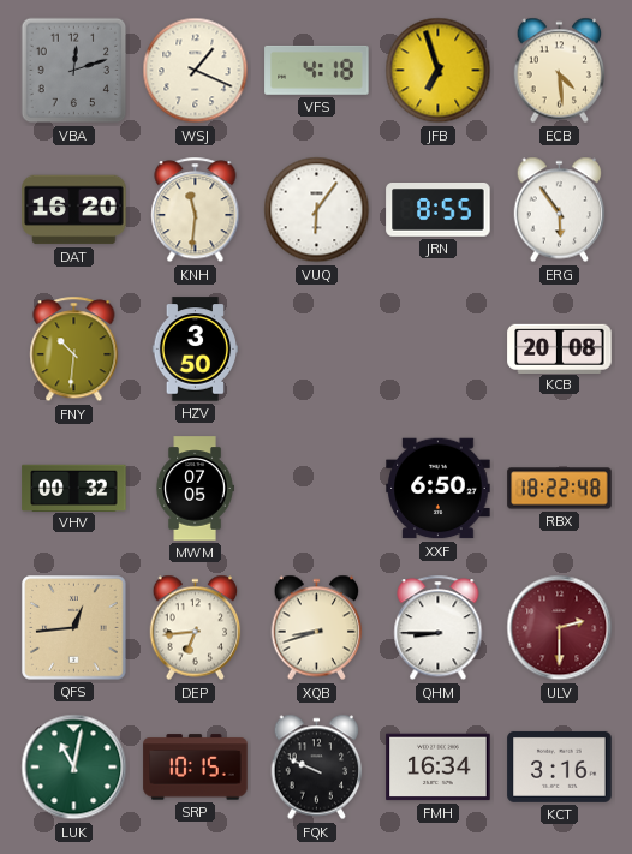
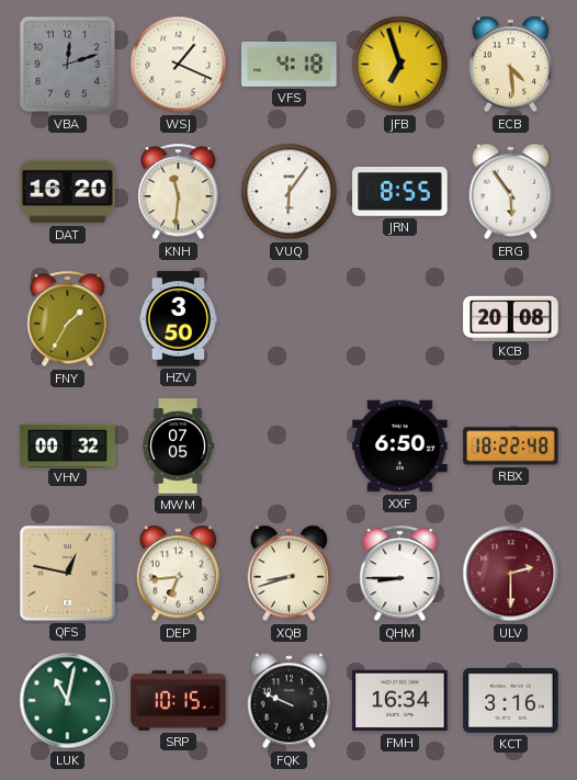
FNY: 10:31 -> 1:35 (68, 319)
QFS: 12:44 -> 12:47 (68, 574)
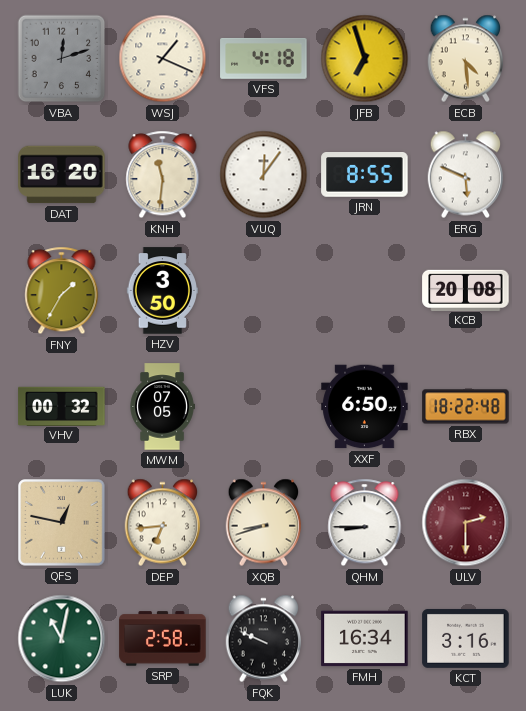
VUQ: 6:06 -> 12:06 (264, 175)
ERG: 5:54 -> 5:49 (466, 175)
SRP: 10:15 -> 2:58 (163, 639)
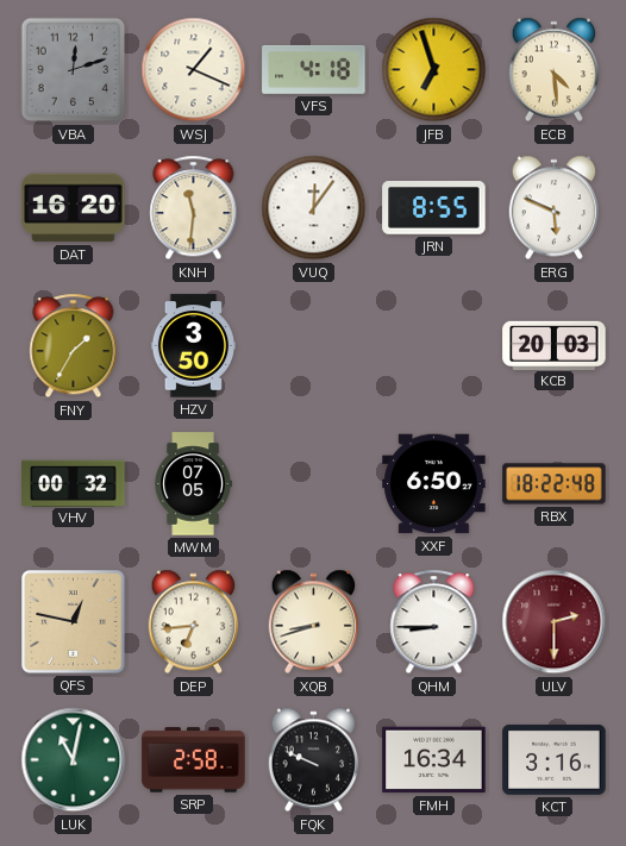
KCB: 20:08 -> 20:03 (555, 345)
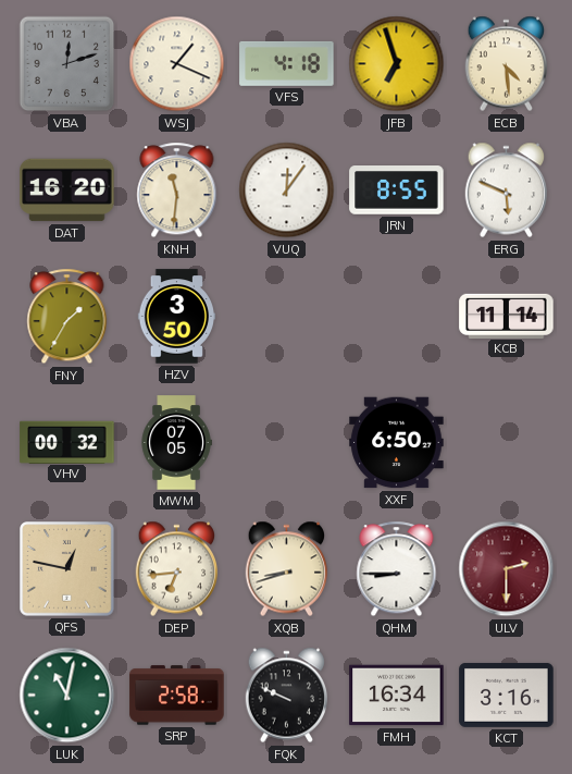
KCB: 20:03 -> 11:14 (507, 316)
RBX: 18:22 -> none (555, 484)
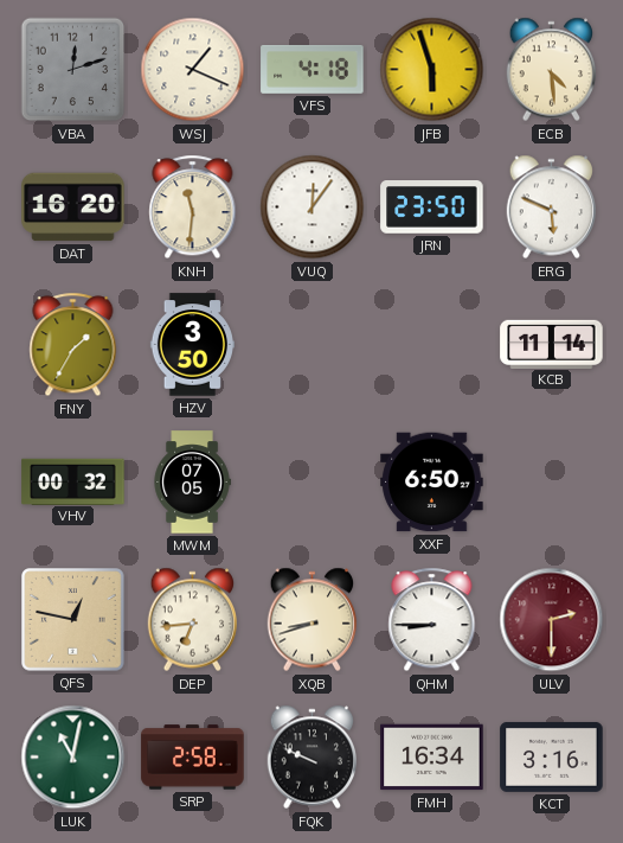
JFB: 6:57 -> 5:57 (432, 70)
JRN: 8:55 -> 23:50 (432, 207)
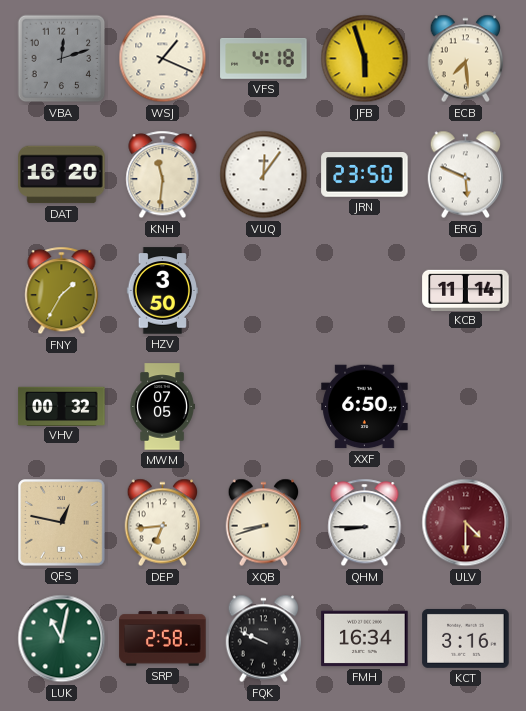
ECB: 4:29 -> 7:29 (466, 59)
ULV: 2:30 -> 4:30 (466, 523)
